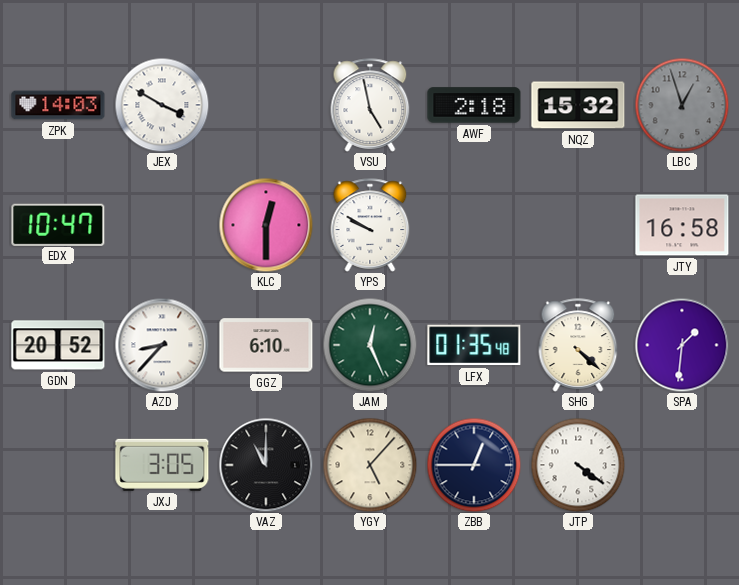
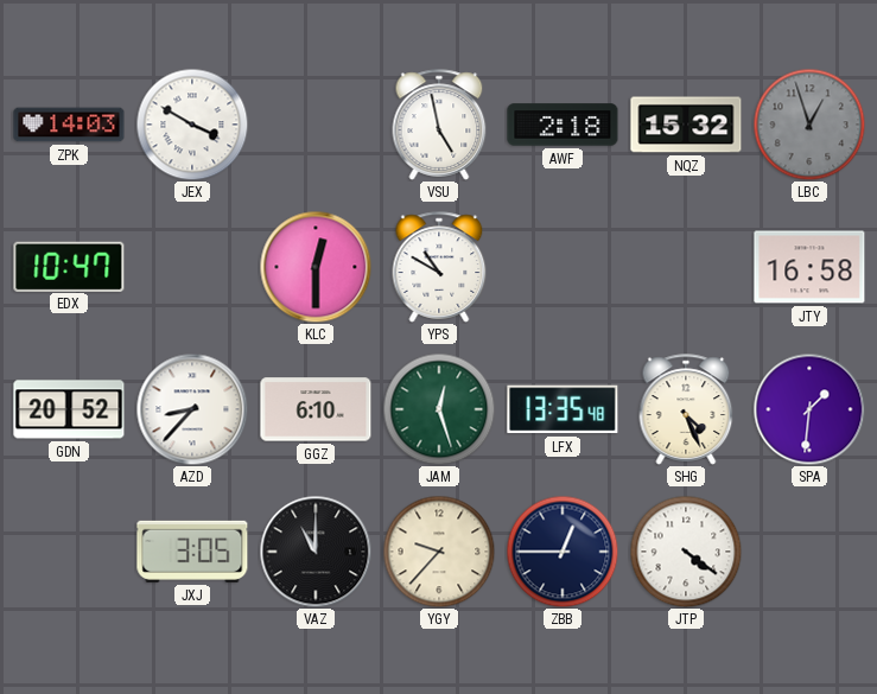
YPS: 9:50 -> 10:50 (439, 267)
JAM: 12:26 -> 12:27 (439, 409)
LFX: 01:35 -> 13:35 (563, 409)
SHG: 4:22 -> 4:26 (686, 409)
YGY: 5:07 -> 9:37 (439, 552)
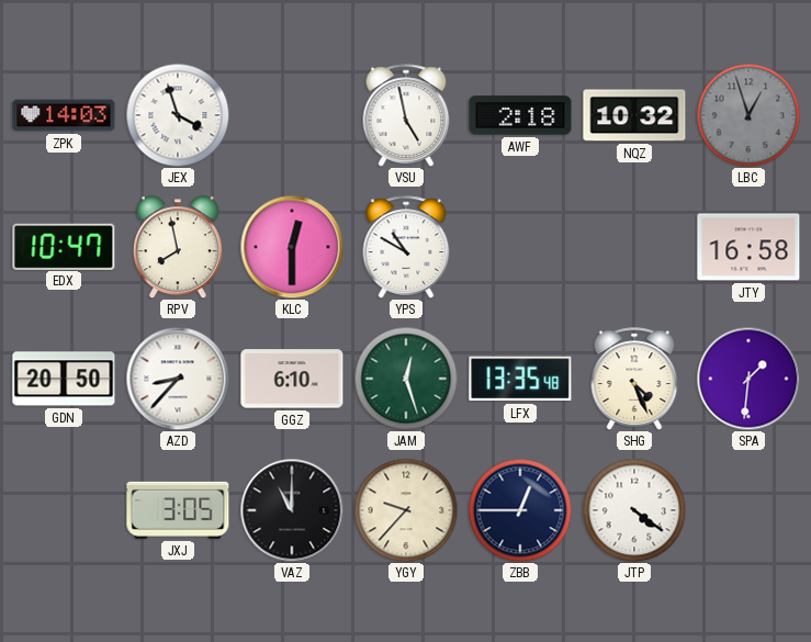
JEX: 3:50 -> 3:57 (178, 115)
NQZ: 15:32 -> 10:32 (634, 115)
RPV: none -> 7:58 (178, 247)
GDN: 20:52 -> 20:50 (64, 379)
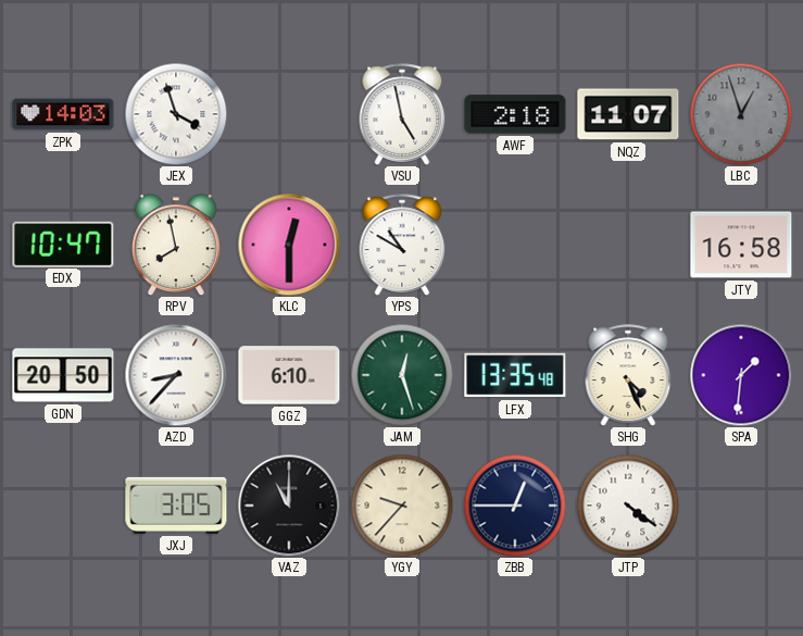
NQZ: 10:32 -> 11:07 (628, 114)
